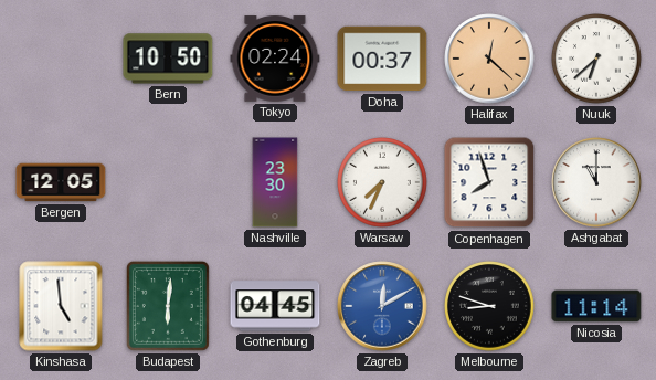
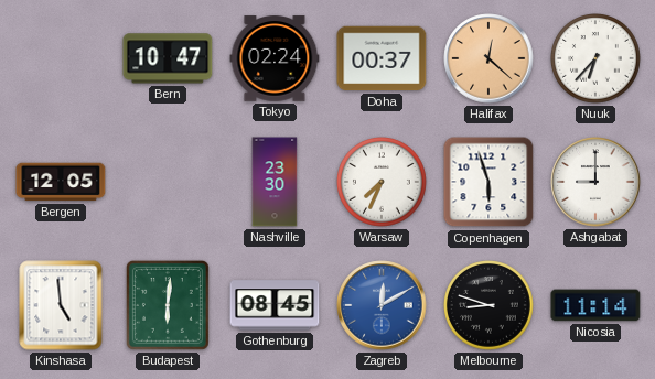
Bern: 10:50 -> 10:47 (168, 58)
Nuuk: 6:38 -> 6:37 (597, 59)
Copenhagen: 7:57 -> 5:57 (488, 182)
Ashgabat: 11:00 -> 9:00 (595, 182)
Gothenburg: 04:45 -> 08:45 (275, 305)
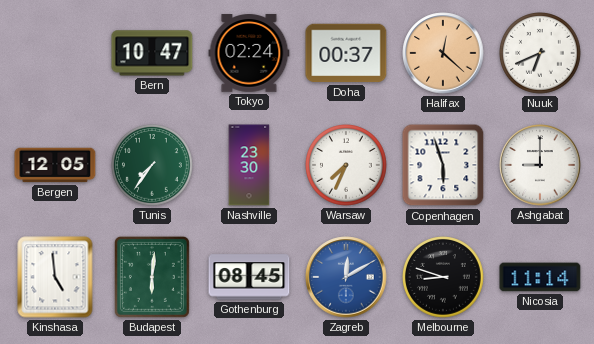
Nuuk: 6:37 -> 6:41 (541, 54)
Tunis: none -> 7:36 (153, 166)
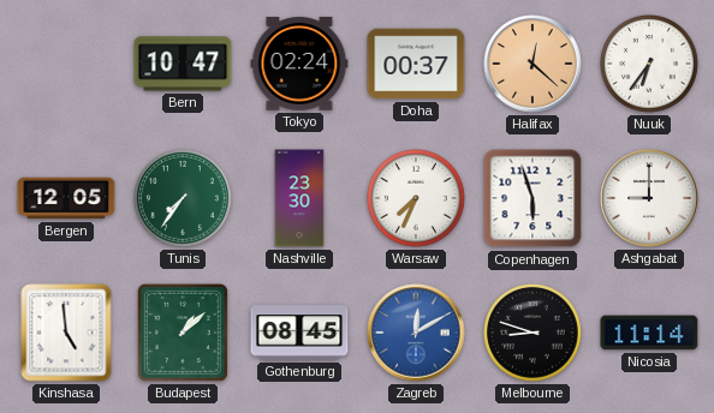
Nuuk: 6:41 -> 6:36 (650, 65)
Budapest: 6:01 -> 1:08 (183, 333)
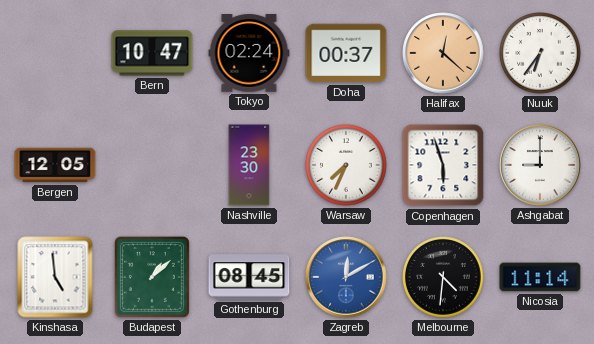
Tunis: 7:36 -> none (184, 199)
Melbourne: 8:48 -> 4:31 (444, 278)
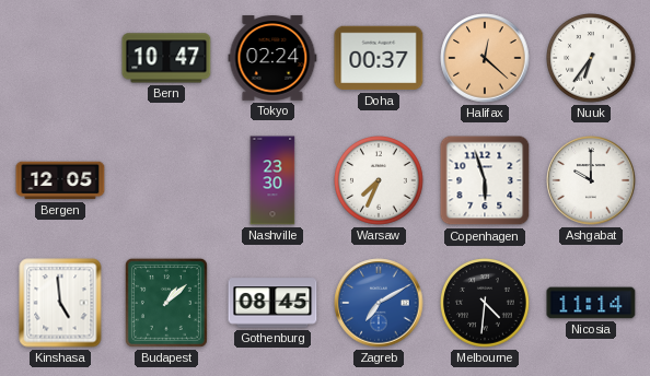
Ashgabat: 9:00 -> 10:00 (591, 180)
Zagreb: 12:10 -> 7:10 (379, 303)
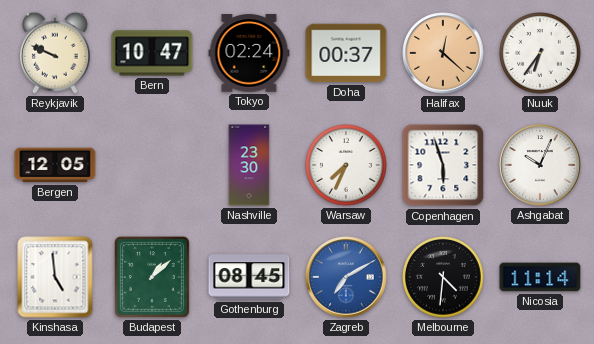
Reykjavik: none -> 9:49 (55, 53)
Ashgabat: 10:00 -> 10:04 (540, 165)
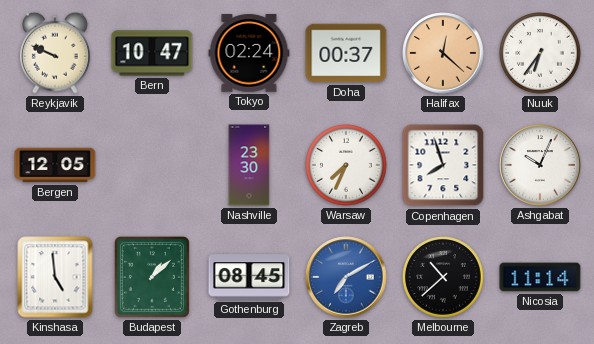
Copenhagen: 5:57 -> 7:57 (443, 165)
Melbourne: 4:31 -> 10:38 (444, 278)
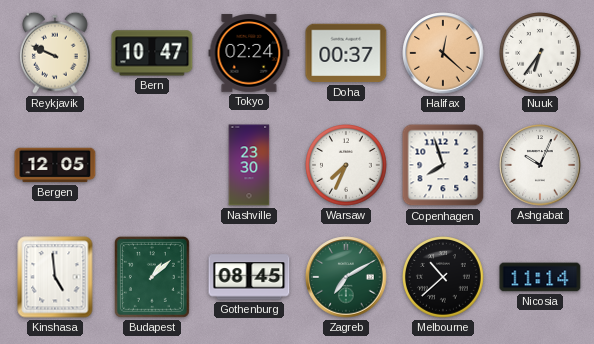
Zagreb dial: blue -> green (346, 277)
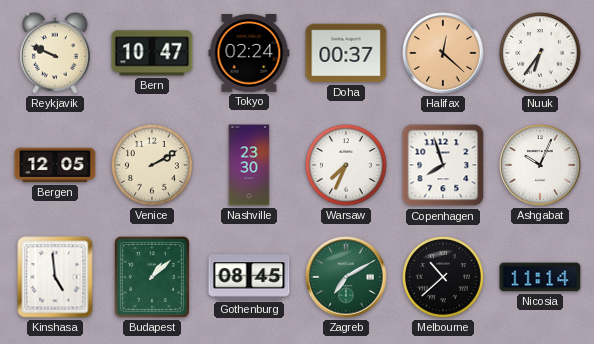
Venice: none -> 2:10 (153, 166)
